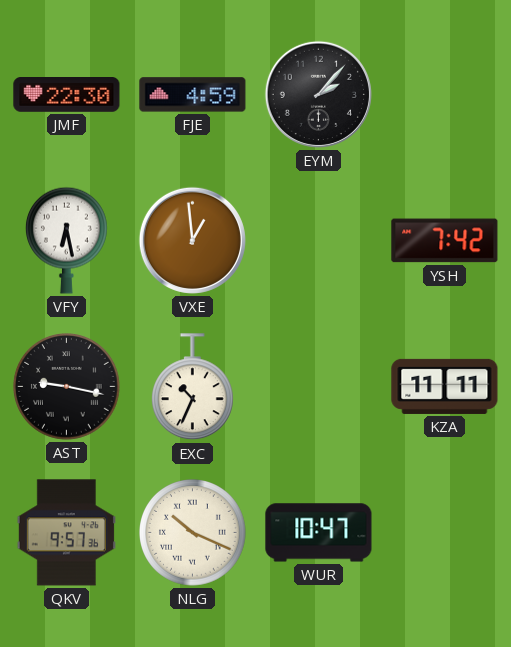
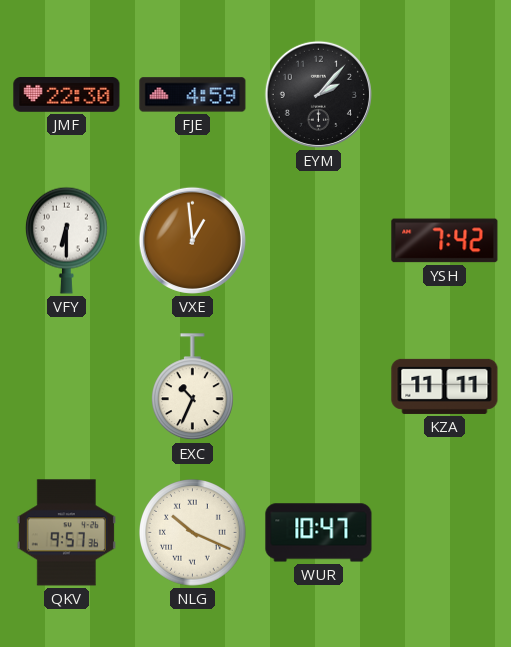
VFY: 6:28 -> 6:30 (67, 240)
AST: 9:17 -> none (67, 387)
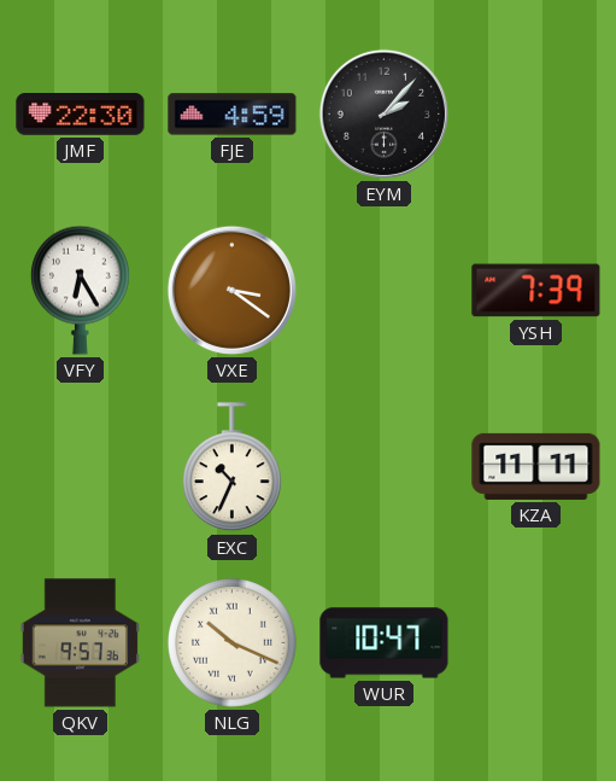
VFY: 6:30 -> 6:25 (81, 290)
VXE: 12:59 -> 3:21 (231, 290)
YSH: 7:42 -> 7:39 (536, 291)
